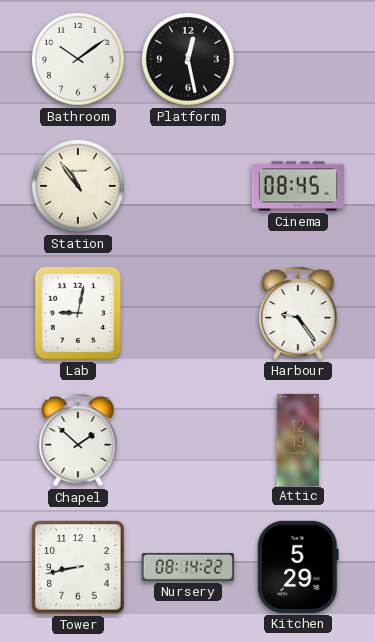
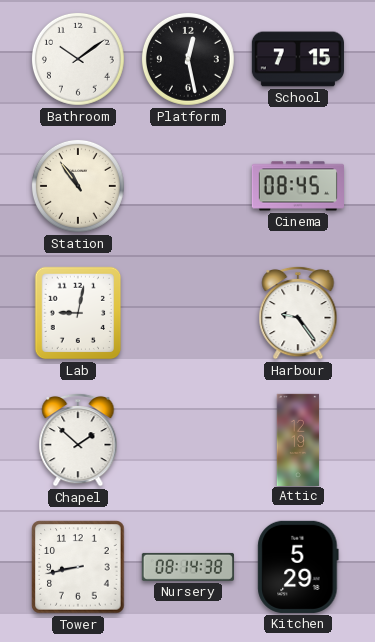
School: none -> 7:15 (297, 59)
Nursery: 08:14:22 -> 08:14:38 (188, 567)
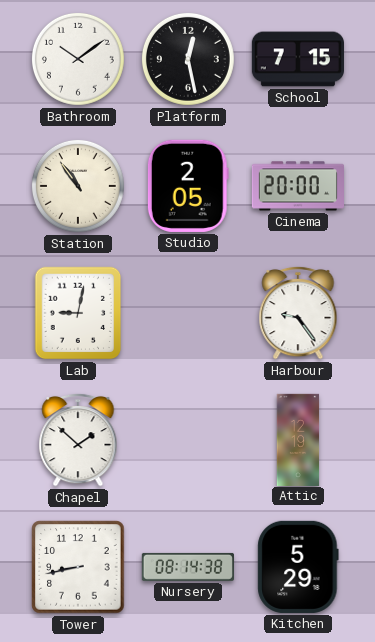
Studio: none -> 2:05 (188, 186)
Cinema: 08:45 -> 20:00 (297, 186)
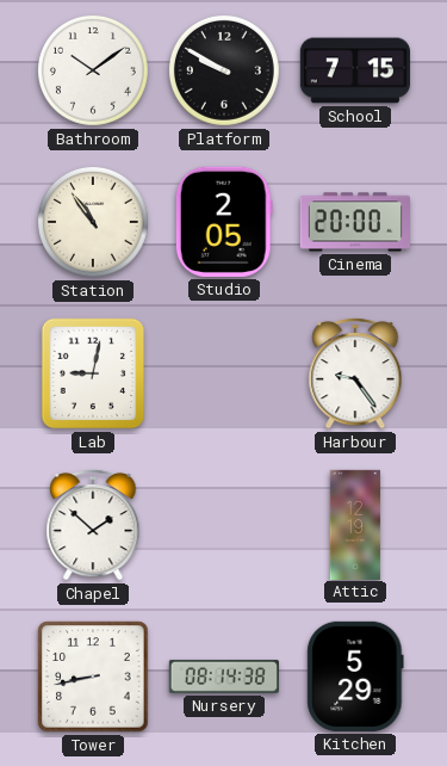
Platform: 12:28 -> 9:50 (224, 70)
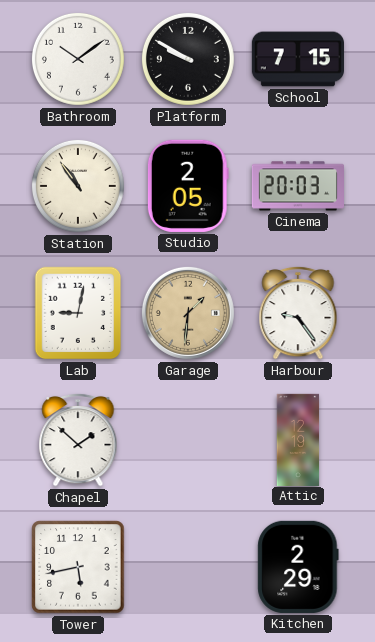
Cinema: 20:00 -> 20:03 (297, 186)
Garage: none -> 1:31 (188, 313)
Tower: 8:43 -> 5:43 (78, 567)
Nursery: 08:14 -> none (224, 677)
Kitchen: 5:29 -> 2:29 (298, 567)
